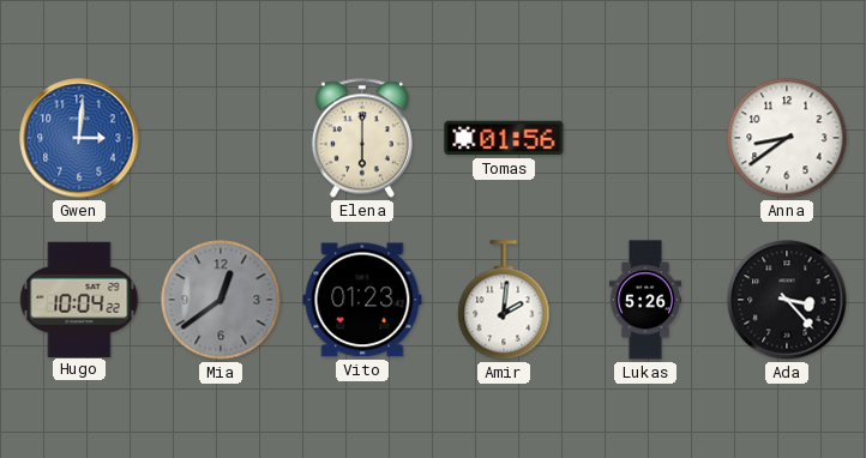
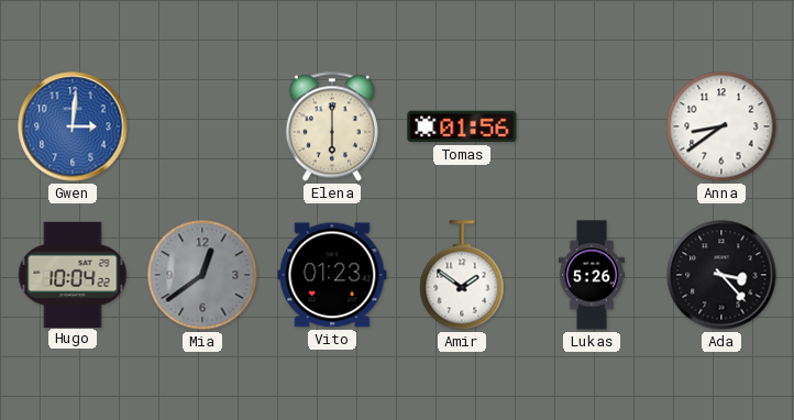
Amir: 2:01 -> 1:51 (462, 275)
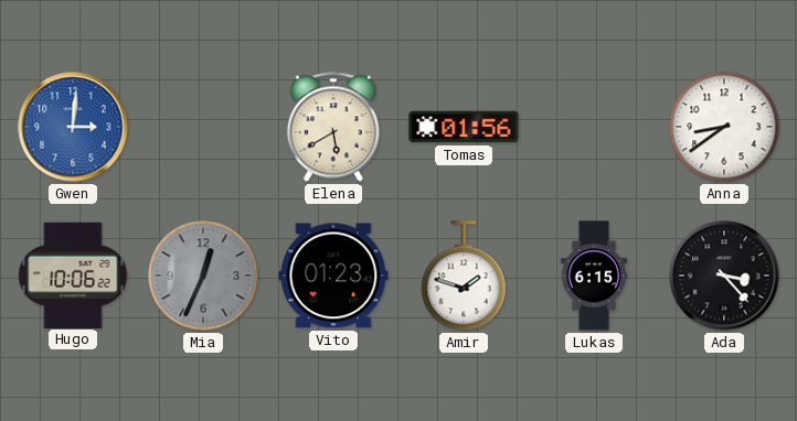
Elena: 6:00 -> 5:40 (333, 127)
Hugo: 10:04 -> 10:06 (73, 274)
Mia: 12:39 -> 12:34 (203, 276)
Amir: 1:51 -> 1:48 (464, 276)
Lukas: 5:26 -> 6:15 (593, 276)
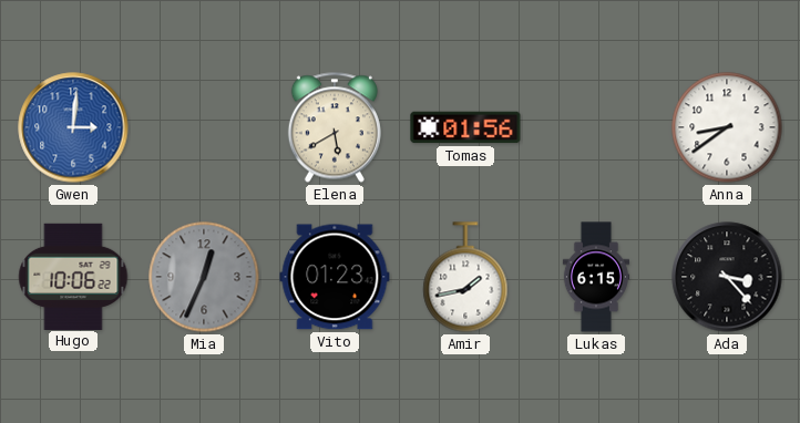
Amir: 1:48 -> 1:43 (465, 277)
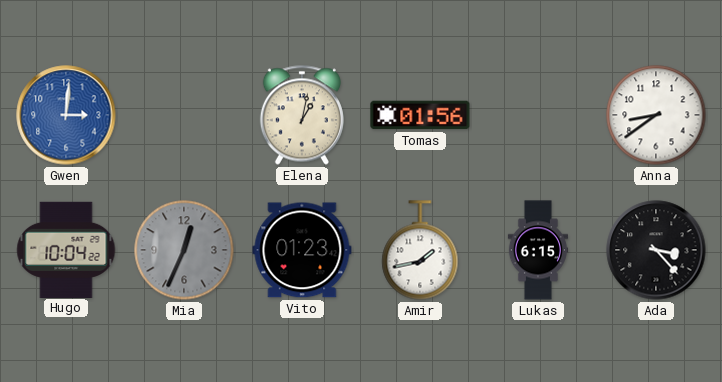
Elena: 5:40 -> 1:02 (302, 115)
Hugo: 10:06 -> 10:04 (66, 249)
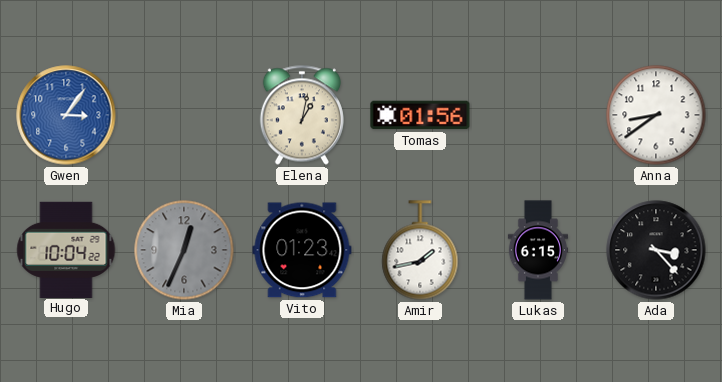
Gwen: 3:01 -> 3:06 (66, 115)
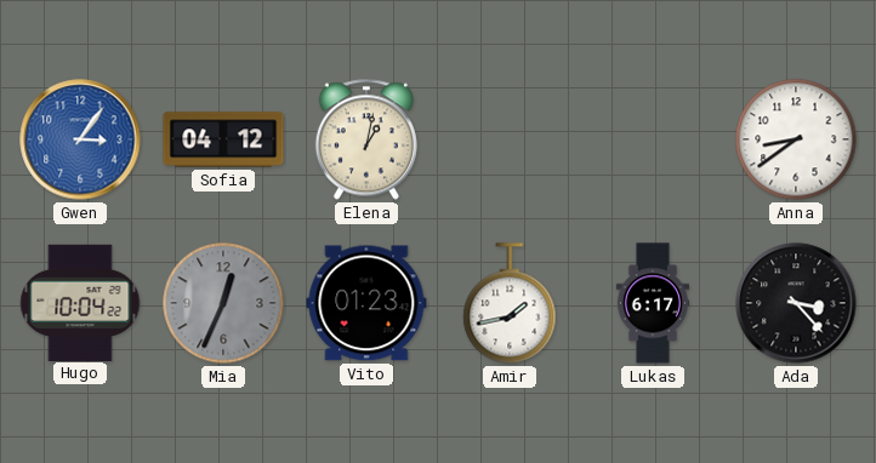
Sofia: none -> 04:12 (223, 139)
Tomas: 01:56 -> none (420, 115)
Lukas: 6:15 -> 6:17 (652, 303)
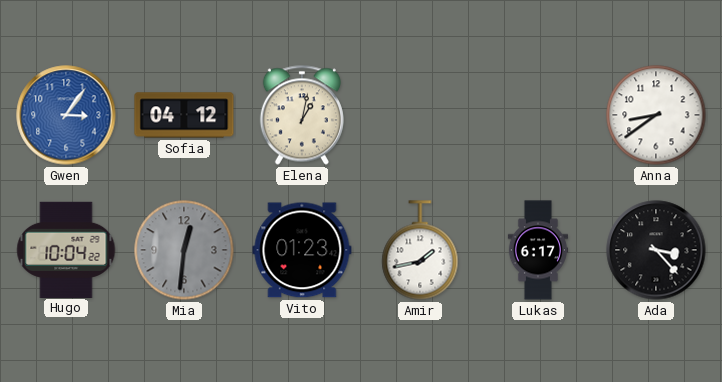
Mia: 12:34 -> 12:31 (184, 250)
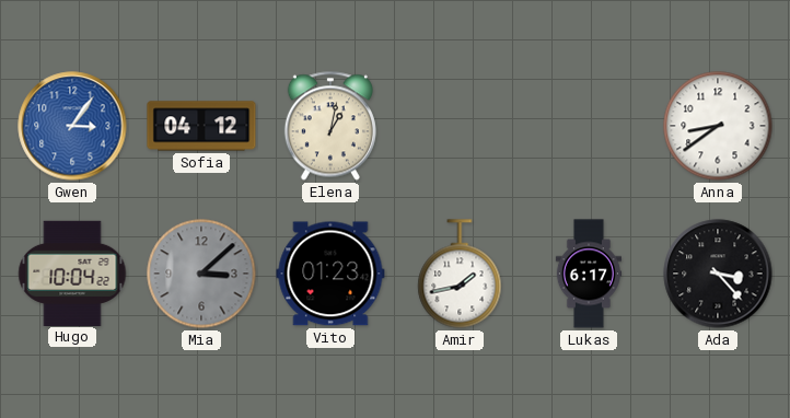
Mia: 12:31 -> 3:08 (201, 274)
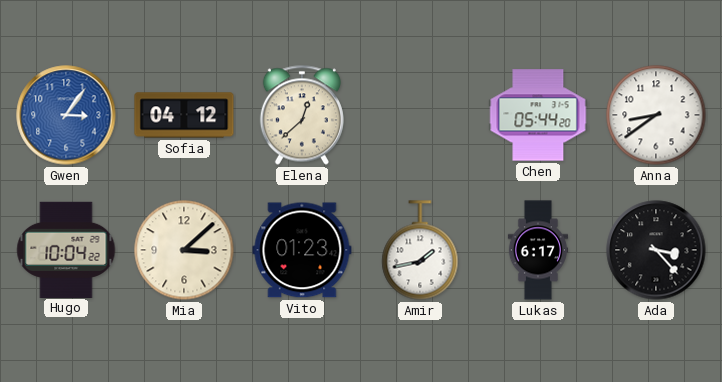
Elena: 1:02 -> 12:38 (302, 115)
Chen: none -> 05:44 (538, 115)
Mia dial: grey -> cream (184, 250)
